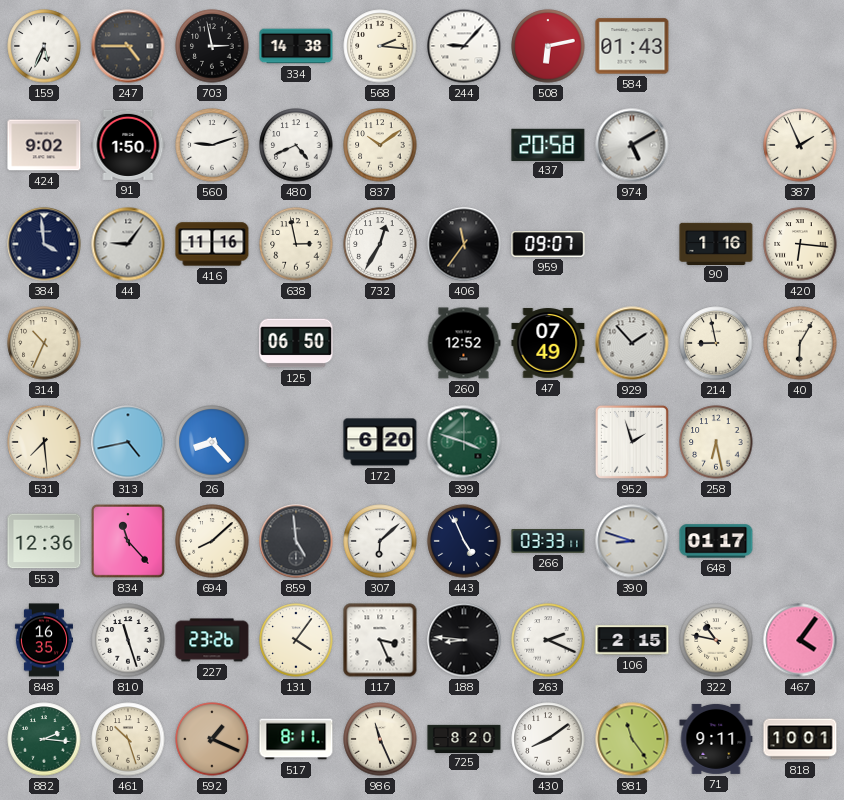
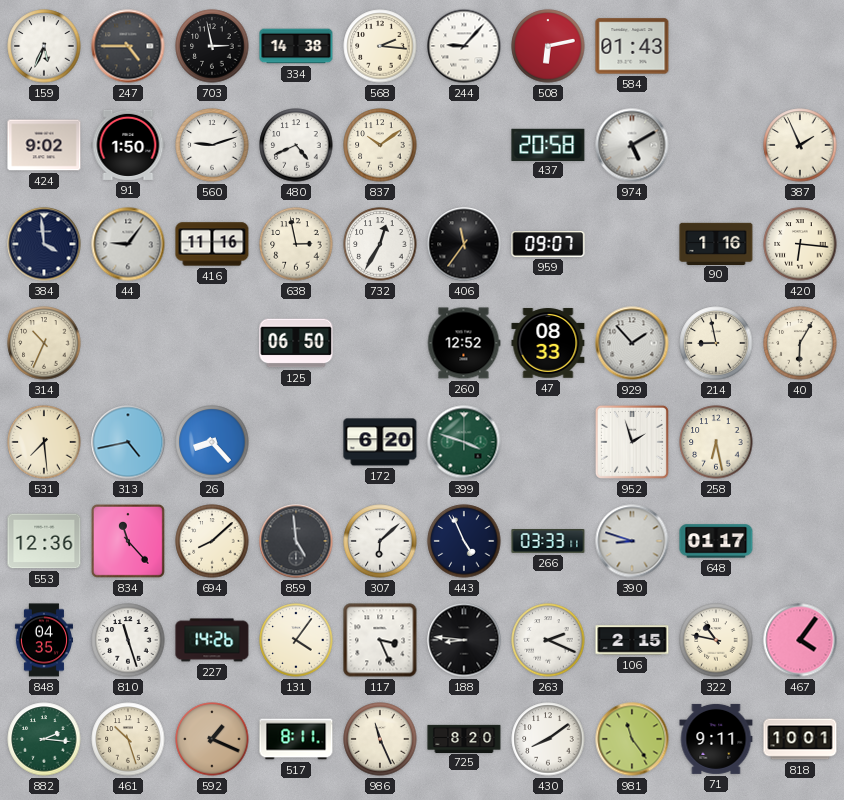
47: 07:49 -> 08:33 (548, 343)
848: 16:35 -> 04:35 (44, 640)
227: 23:26 -> 14:26 (212, 640)
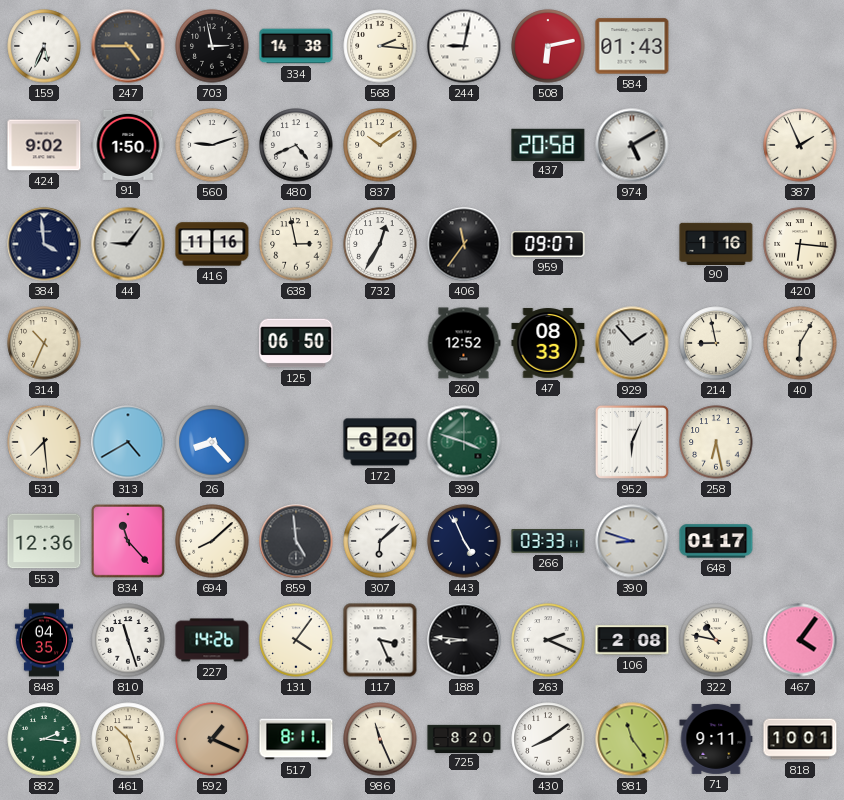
244: 9:07 -> 9:02 (464, 46)
313: 4:43 -> 4:40 (128, 442)
952: 1:57 -> 6:04 (632, 442)
106: 2:15 -> 2:08 (632, 640)
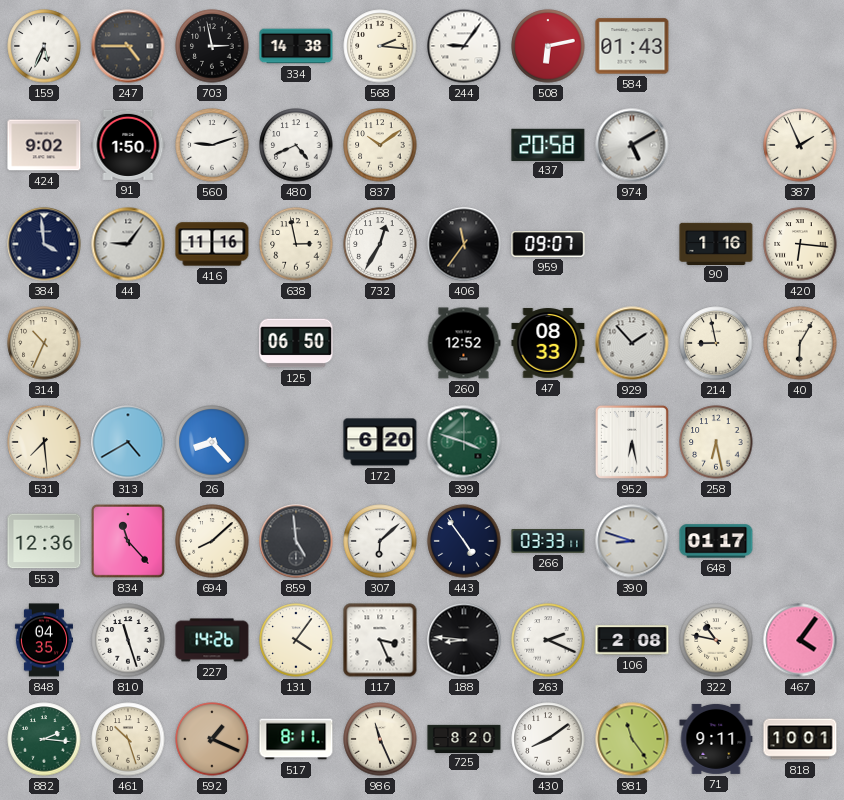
244: 9:02 -> 9:06 (464, 46)
952: 6:04 -> 6:28 (632, 442)
443: 4:56 -> 4:54 (464, 541)
